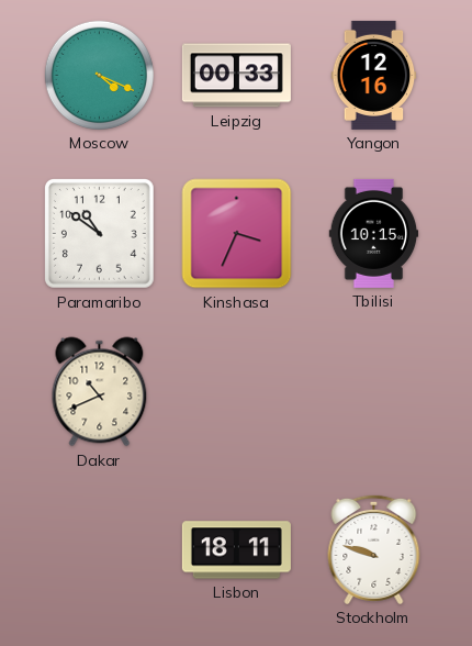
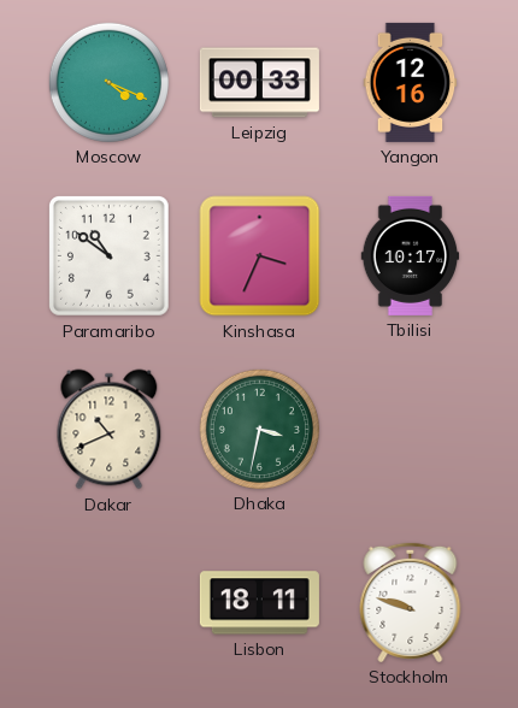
Tbilisi: 10:15 -> 10:17 (411, 255)
Dhaka: none -> 3:32 (259, 429)
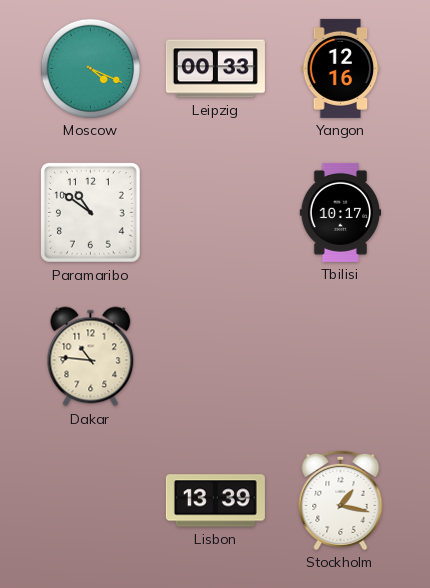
Kinshasa: 3:34 -> none (260, 256)
Dakar: 10:41 -> 10:46 (91, 357)
Dhaka: 3:32 -> none (259, 429)
Lisbon: 18:11 -> 13:39 (215, 501)
Stockholm: 9:48 -> 1:17 (341, 500)
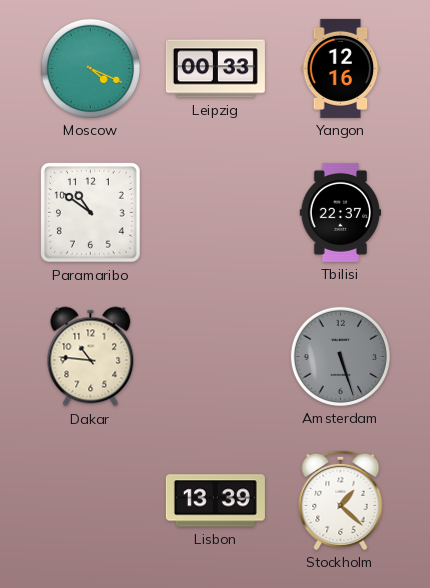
Tbilisi: 10:17 -> 22:37 (341, 212)
Amsterdam: none -> 5:27 (340, 356)
Stockholm: 1:17 -> 1:22 (341, 500)
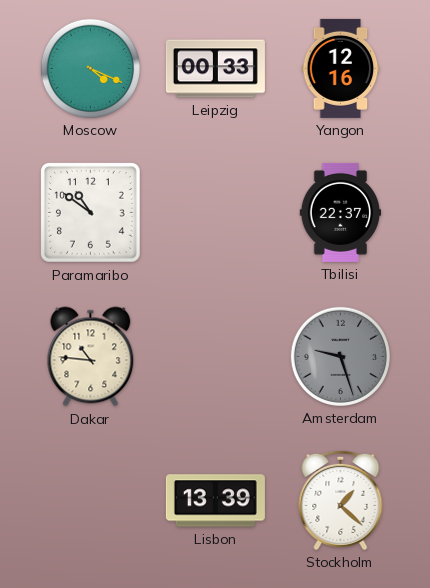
Amsterdam: 5:27 -> 9:27 (340, 356)
